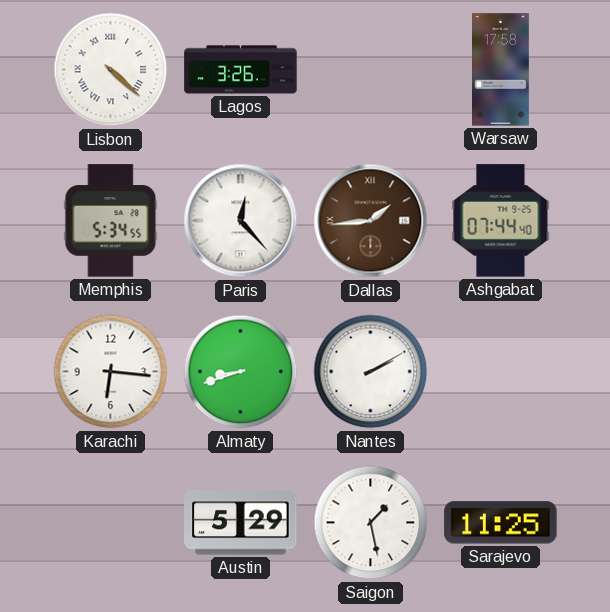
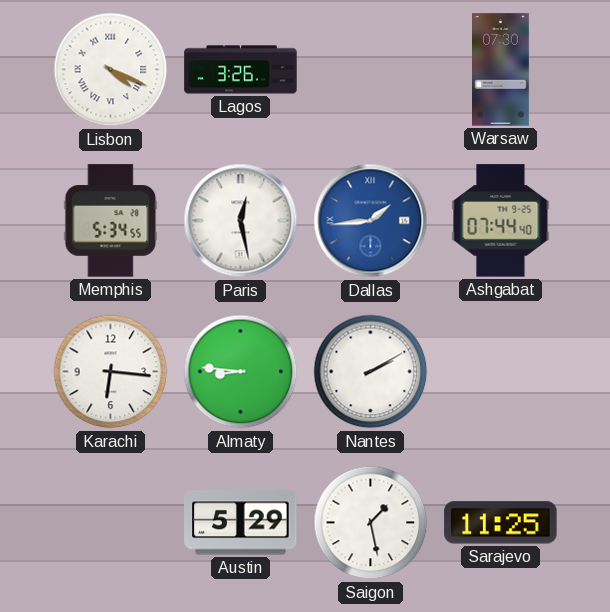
Lisbon: 4:22 -> 4:19 (111, 70)
Warsaw: 17:58 -> 07:30 (501, 70)
Paris: 12:23 -> 12:28 (241, 221)
Dallas dial: brown -> blue (371, 221)
Almaty: 8:42 -> 8:46 (241, 372)
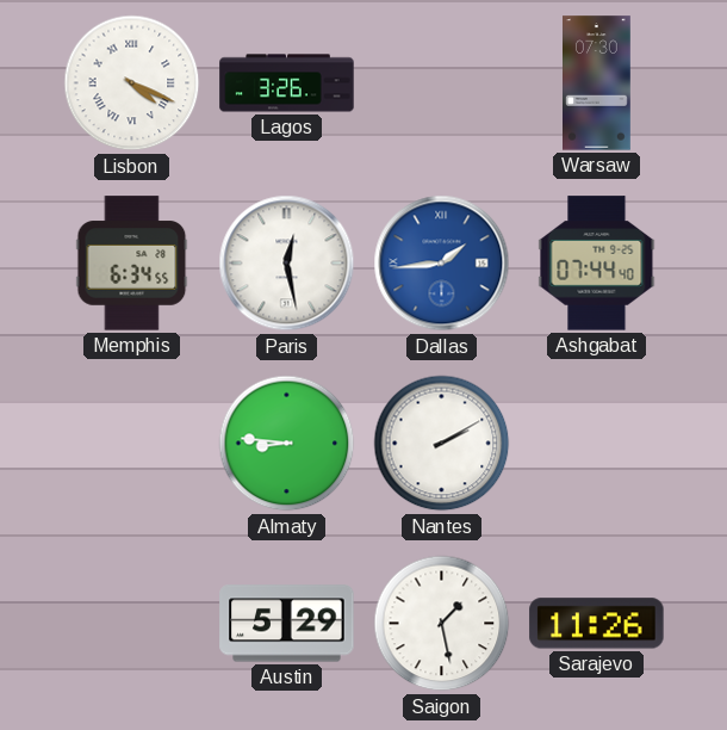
Memphis: 5:34 -> 6:34 (132, 264)
Karachi: 6:16 -> none (111, 372)
Sarajevo: 11:25 -> 11:26 (597, 624)
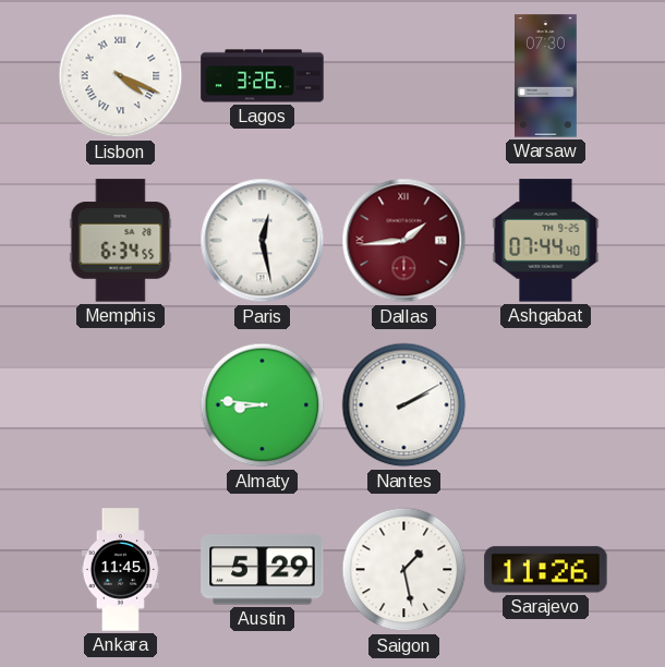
Dallas dial: blue -> burgundy (404, 241)
Ankara: none -> 11:45 (120, 570)
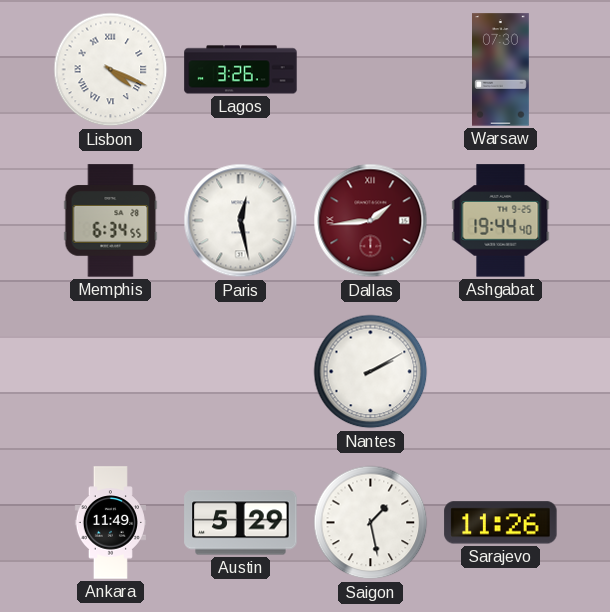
Ashgabat: 07:44 -> 19:44 (501, 221)
Almaty: 8:46 -> none (263, 405)
Ankara: 11:45 -> 11:49 (110, 523)
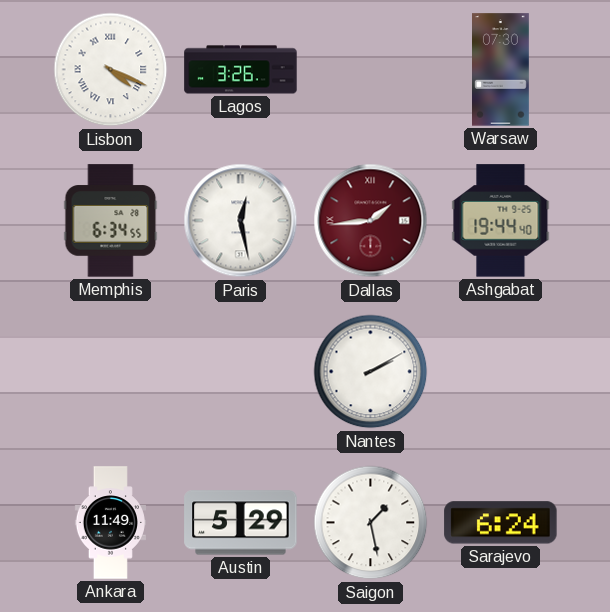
Sarajevo: 11:26 -> 6:24 (501, 523)
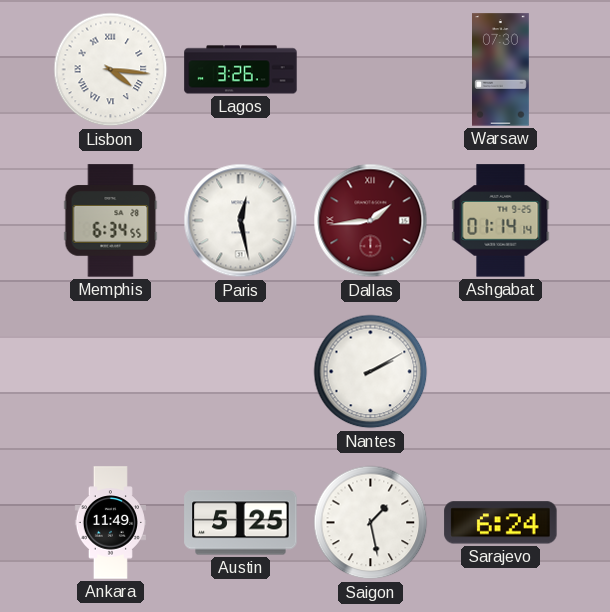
Lisbon: 4:19 -> 4:16 (111, 70)
Ashgabat: 19:44 -> 01:14 (501, 221)
Austin: 5:29 -> 5:25 (241, 523)
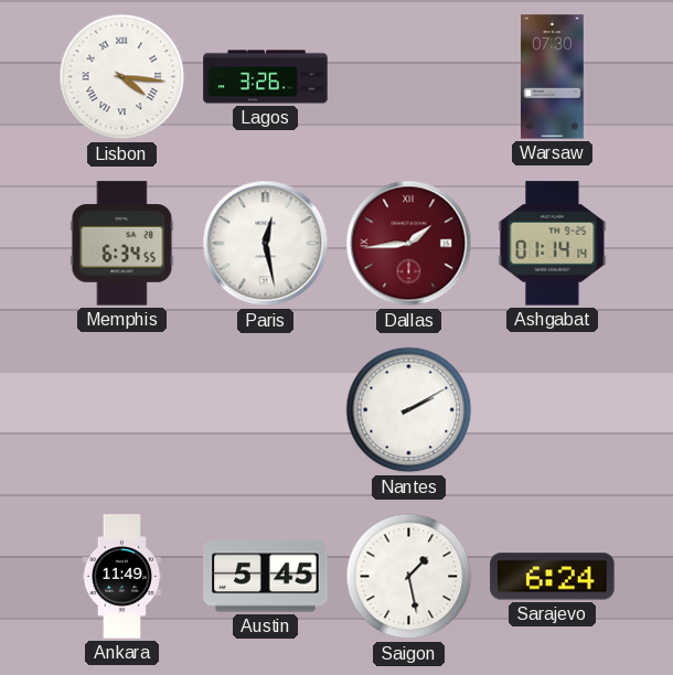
Austin: 5:25 -> 5:45 (266, 577)
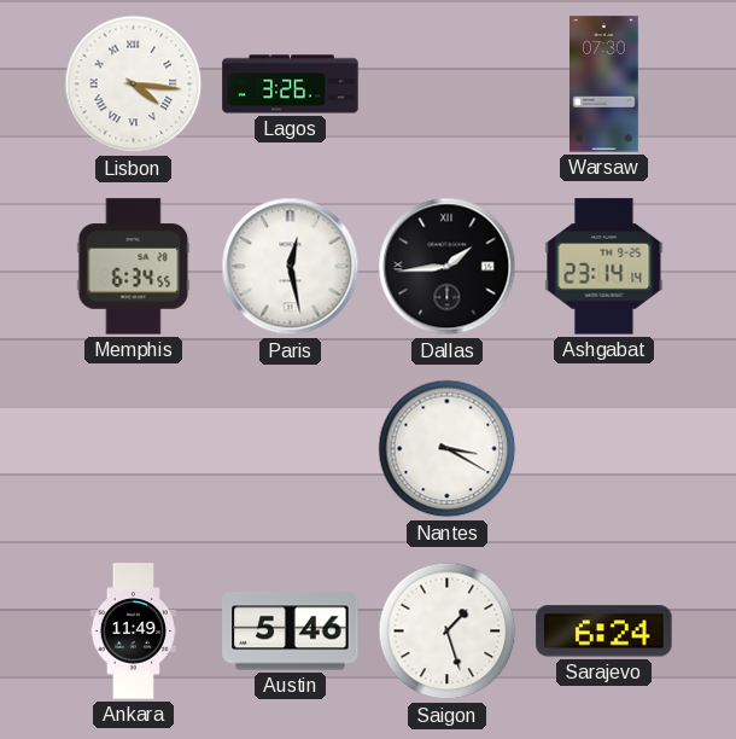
Dallas dial: burgundy -> black (448, 267)
Ashgabat: 01:14 -> 23:14 (604, 267)
Nantes: 2:10 -> 3:20 (448, 449)
Austin: 5:45 -> 5:46 (291, 632)
Saigon: 1:28 -> 1:27 (448, 632)
